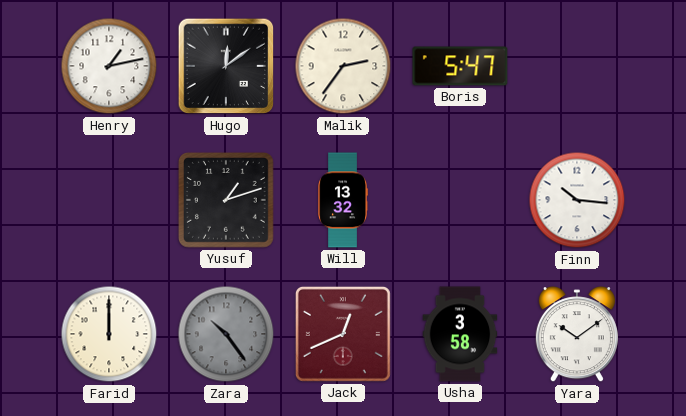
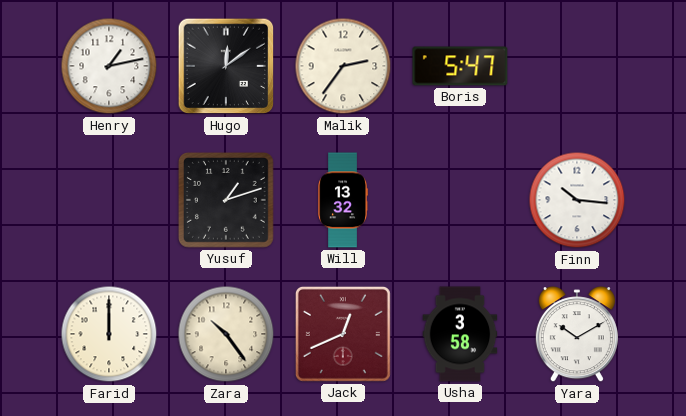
Zara dial: grey -> cream (226, 334)
Yara: 10:09 -> 10:10 (577, 335)
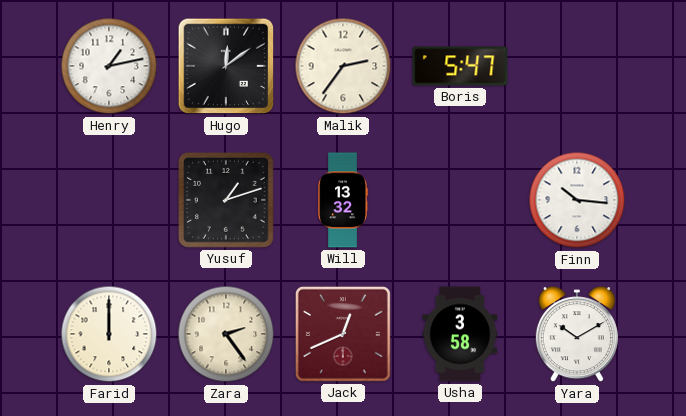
Zara: 10:24 -> 2:24 (226, 334)
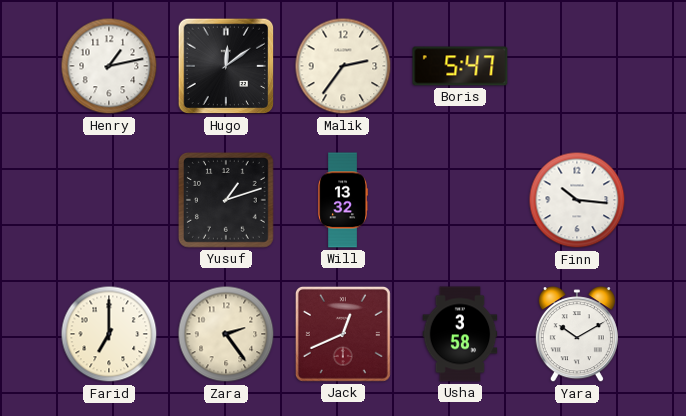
Farid: 12:00 -> 7:00 (109, 334)
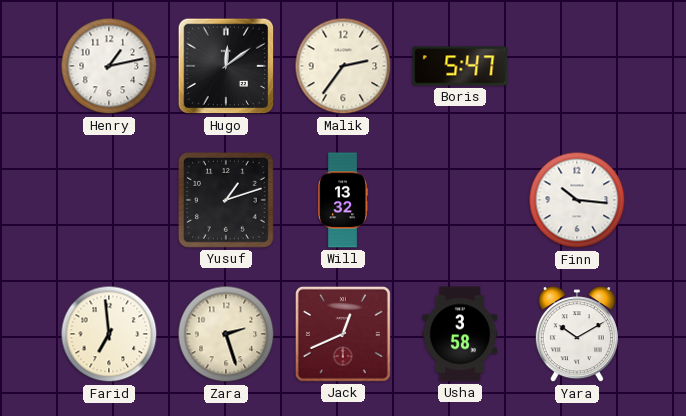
Farid: 7:00 -> 6:59 (109, 334)
Zara: 2:24 -> 2:27 (226, 334)
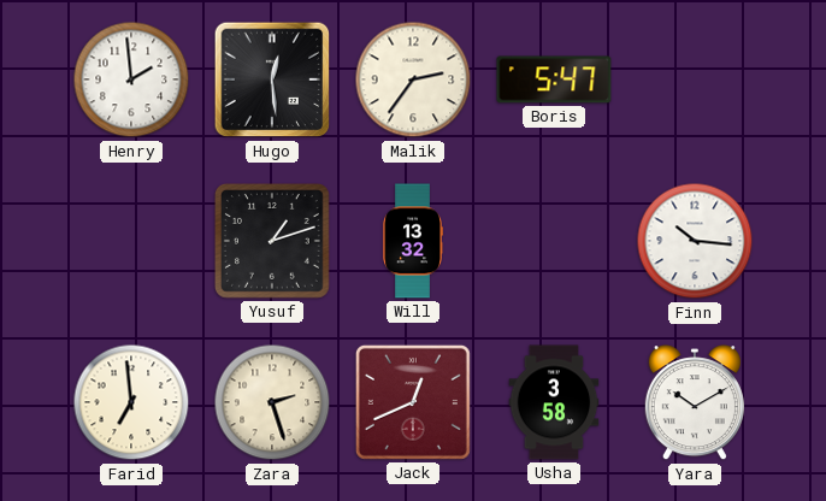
Henry: 1:13 -> 1:59 (131, 79)
Hugo: 12:09 -> 12:29 (272, 79)
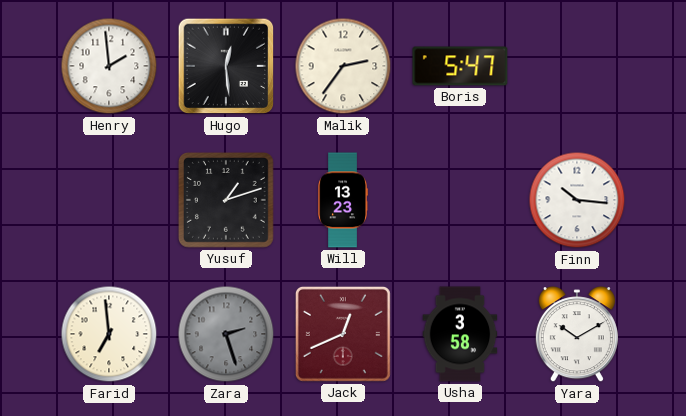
Will: 13:32 -> 13:23 (343, 200)
Zara dial: cream -> grey (226, 334)
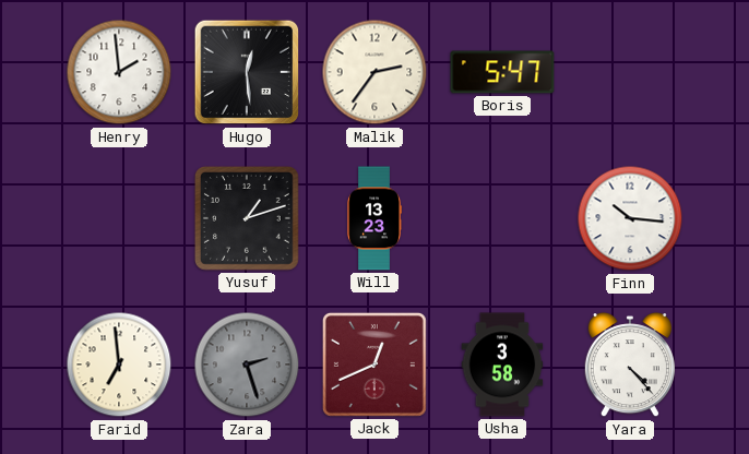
Yara: 10:10 -> 4:23 (630, 366)
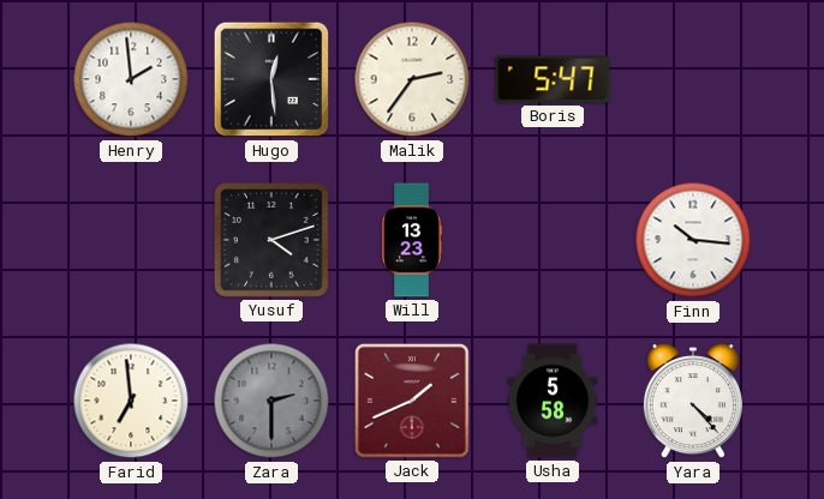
Yusuf: 1:12 -> 4:12 (271, 240)
Zara: 2:27 -> 2:30 (271, 401)
Jack: 12:41 -> 1:41 (412, 401)
Usha: 3:58 -> 5:58 (553, 401)
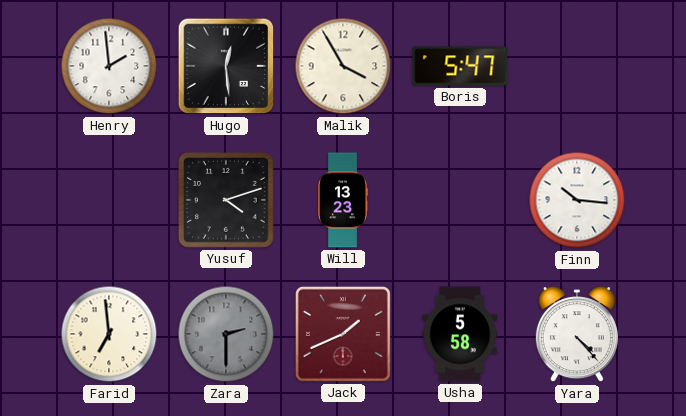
Malik: 2:36 -> 3:55 (343, 66)
